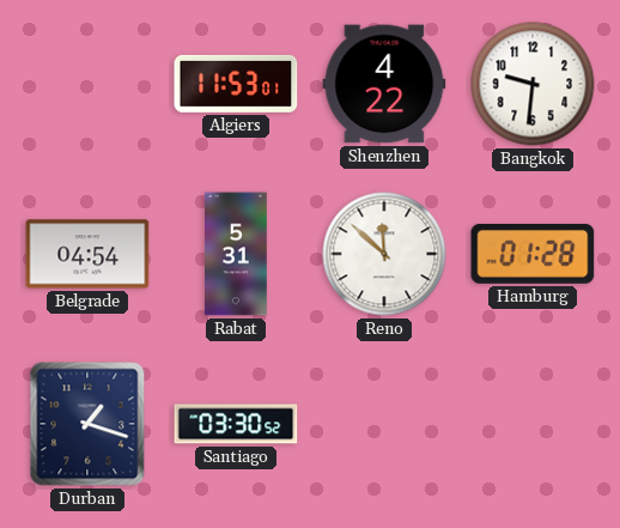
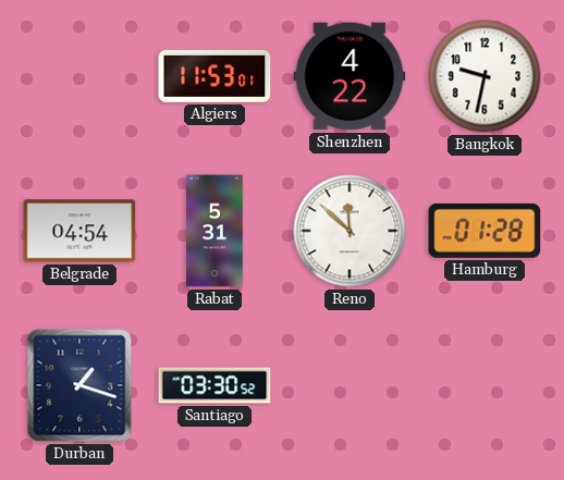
Bangkok: 9:31 -> 9:32 (485, 76)
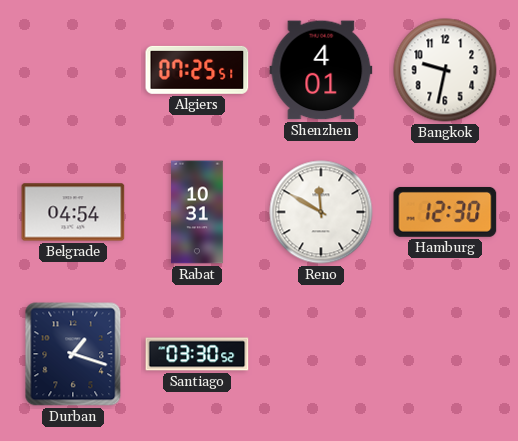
Algiers: 11:53 -> 07:25 (197, 70)
Shenzhen: 4:22 -> 4:01 (321, 70)
Rabat: 5:31 -> 10:31 (197, 212)
Reno: 11:52 -> 11:50 (321, 212)
Hamburg: 01:28 -> 12:30 (445, 212)
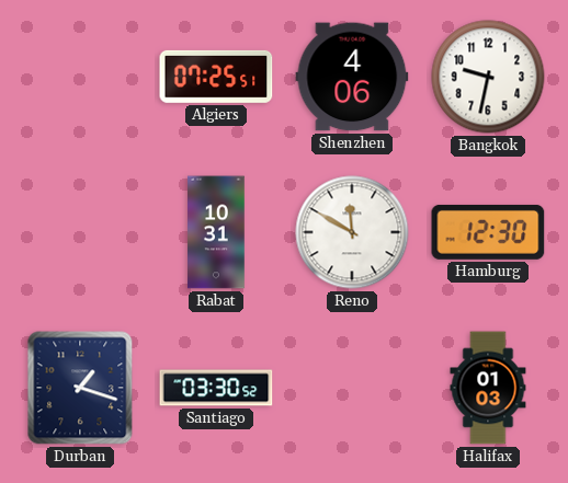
Shenzhen: 4:01 -> 4:06 (352, 77)
Belgrade: 04:54 -> none (73, 212)
Halifax: none -> 01:03 (488, 388)
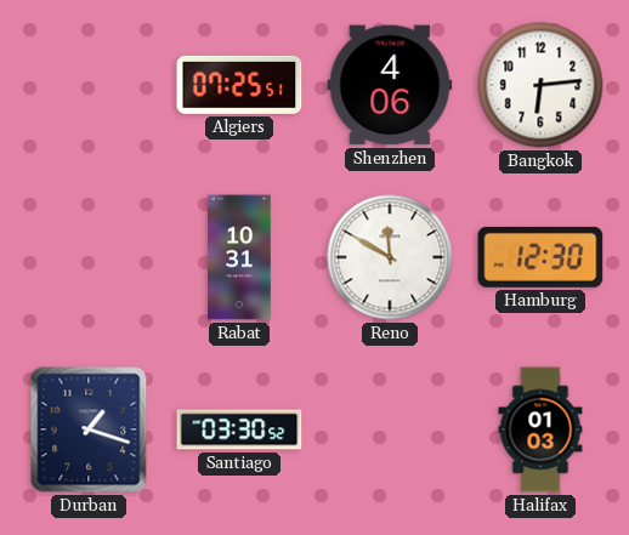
Bangkok: 9:32 -> 6:14 (540, 85)
